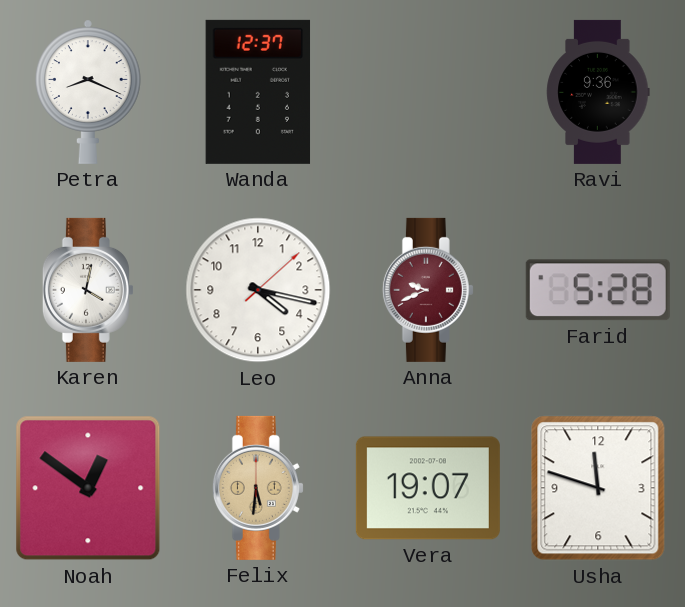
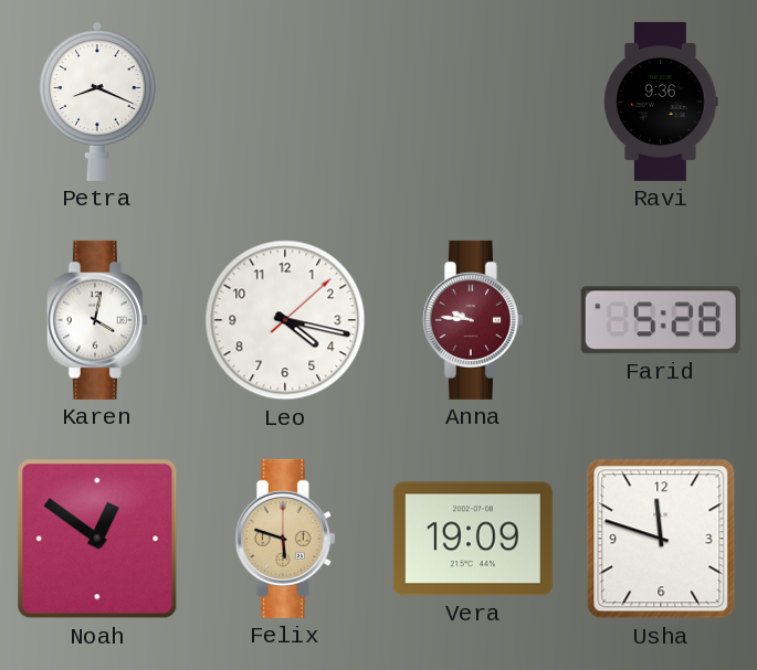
Wanda: 12:37 -> none (258, 92)
Anna: 9:41 -> 9:46 (473, 320)
Felix: 5:31 -> 5:48 (285, 539)
Vera: 19:07 -> 19:09 (473, 539)
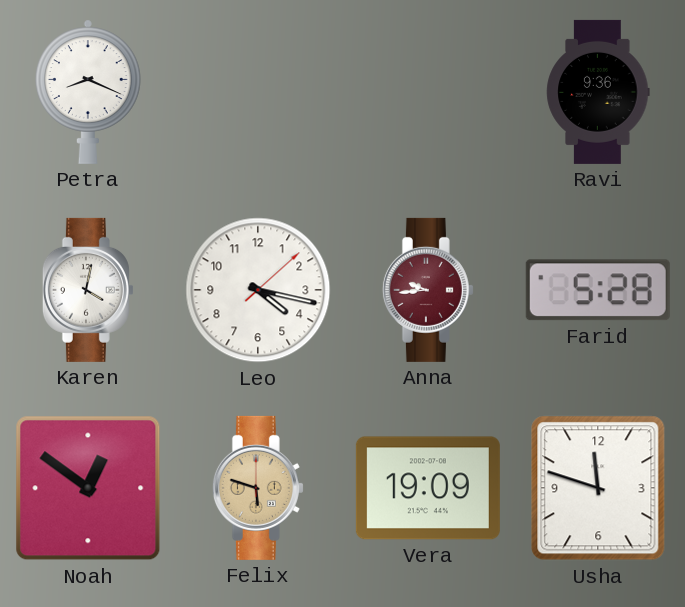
Anna: 9:46 -> 9:44 (428, 290)
